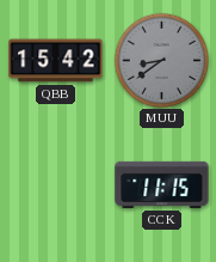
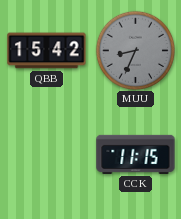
MUU: 8:39 -> 8:34 (135, 50)
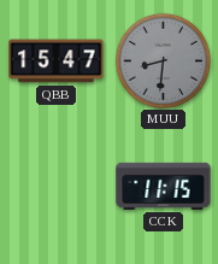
QBB: 15:42 -> 15:47 (57, 61)
MUU: 8:34 -> 8:31 (163, 60)
